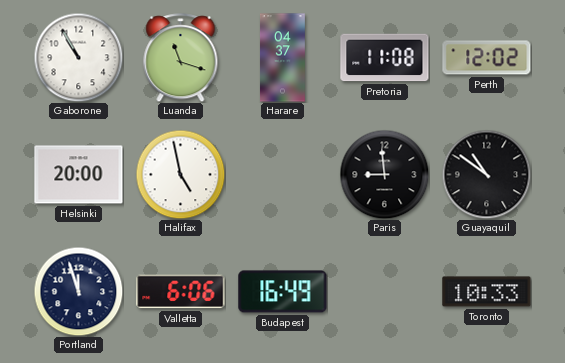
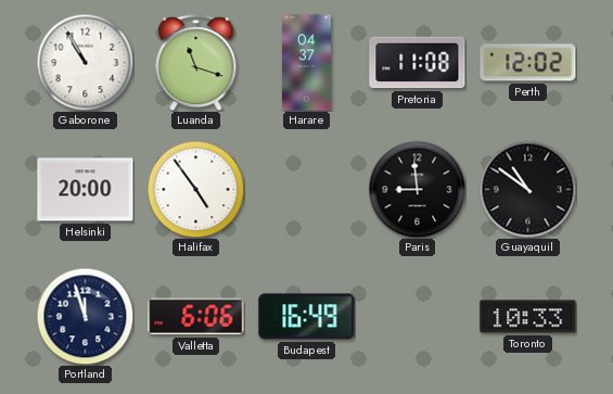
Halifax: 4:58 -> 4:54 (195, 189)
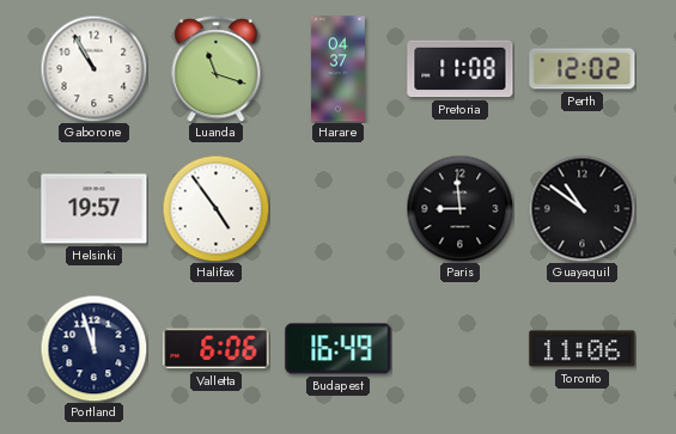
Helsinki: 20:00 -> 19:57 (95, 209)
Toronto: 10:33 -> 11:06 (583, 349)
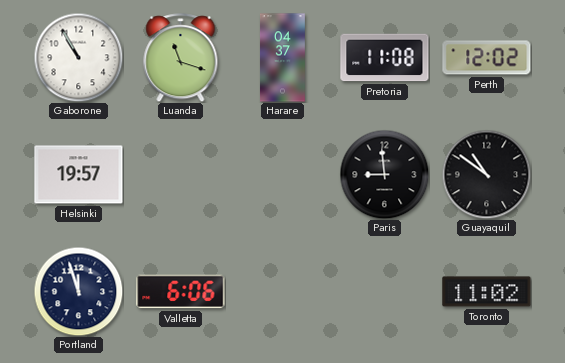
Halifax: 4:54 -> none (215, 208)
Budapest: 16:49 -> none (339, 349)
Toronto: 11:06 -> 11:02 (487, 292)
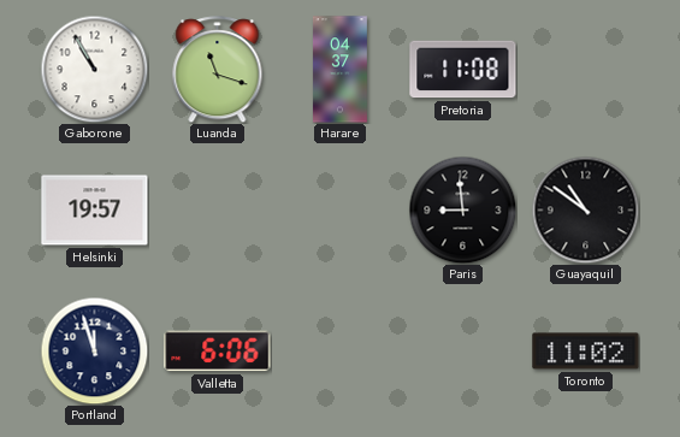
Perth: 12:02 -> none (487, 58)
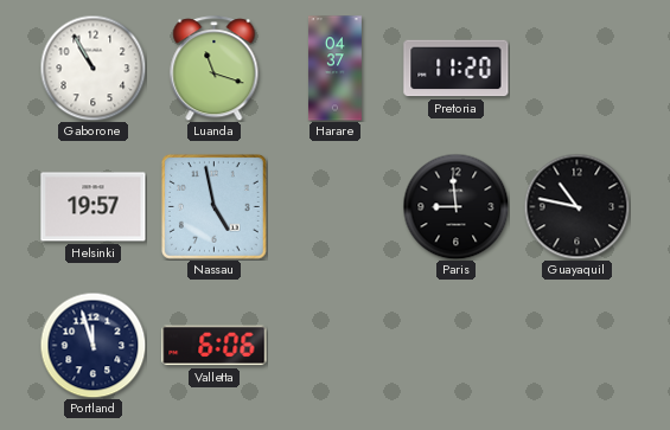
Pretoria: 11:08 -> 11:20 (457, 69)
Nassau: none -> 4:58 (213, 206)
Guayaquil: 10:51 -> 10:47 (576, 206)
Toronto: 11:02 -> none (586, 352)
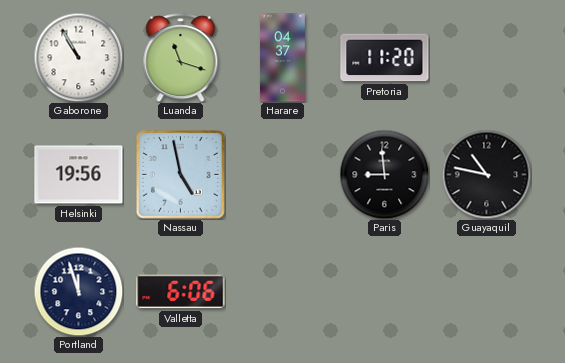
Helsinki: 19:57 -> 19:56 (79, 175)
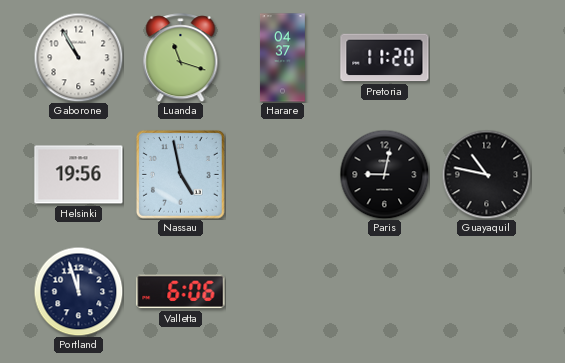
Paris: 8:59 -> 9:02 (384, 174)
